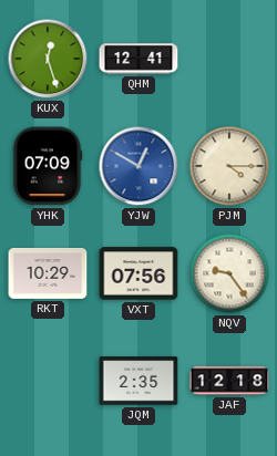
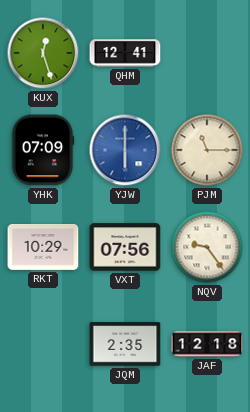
YJW: 12:50 -> 6:00 (125, 150)
PJM: 4:15 -> 11:15 (207, 150)
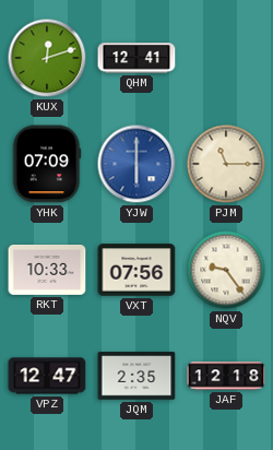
KUX: 12:27 -> 12:12 (47, 58)
RKT: 10:29 -> 10:33 (47, 271)
VPZ: none -> 12:47 (47, 376)
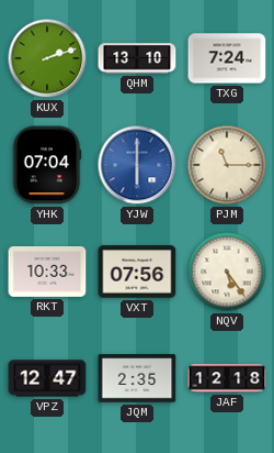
KUX: 12:12 -> 2:12 (47, 58)
QHM: 12:41 -> 13:10 (137, 58)
TXG: none -> 7:24 (227, 58)
YHK: 07:09 -> 07:04 (47, 165)
NQV: 9:24 -> 5:24 (227, 272)
